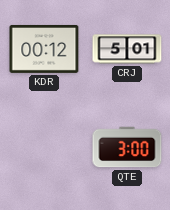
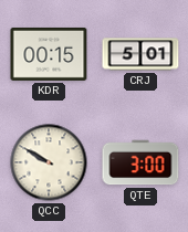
KDR: 00:12 -> 00:15 (49, 54)
QCC: none -> 9:50 (49, 162)
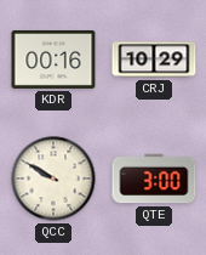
KDR: 00:15 -> 00:16 (53, 59)
CRJ: 5:01 -> 10:29 (154, 59)
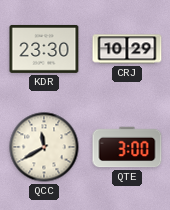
KDR: 00:16 -> 23:30 (44, 49)
QCC: 9:50 -> 11:40 (44, 147)
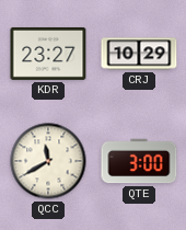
KDR: 23:30 -> 23:27 (48, 54)
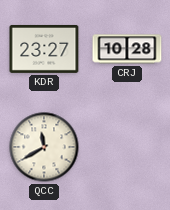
CRJ: 10:29 -> 10:28 (127, 49)
QTE: 3:00 -> none (139, 161)
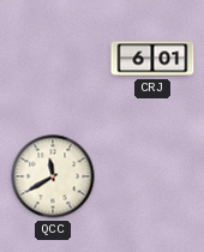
KDR: 23:27 -> none (44, 49)
CRJ: 10:28 -> 6:01 (152, 59)
